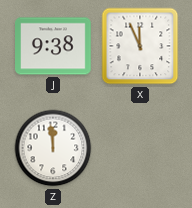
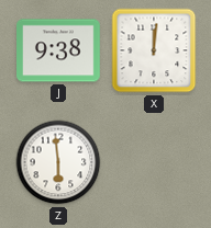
X: 11:56 -> 12:01 (154, 50)
Z: 11:59 -> 5:59 (58, 162)
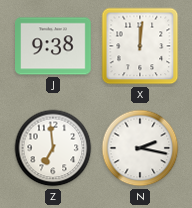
Z: 5:59 -> 6:59 (53, 148)
N: none -> 2:17 (140, 148)
